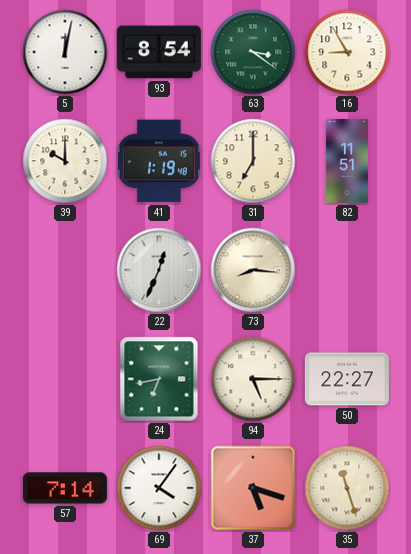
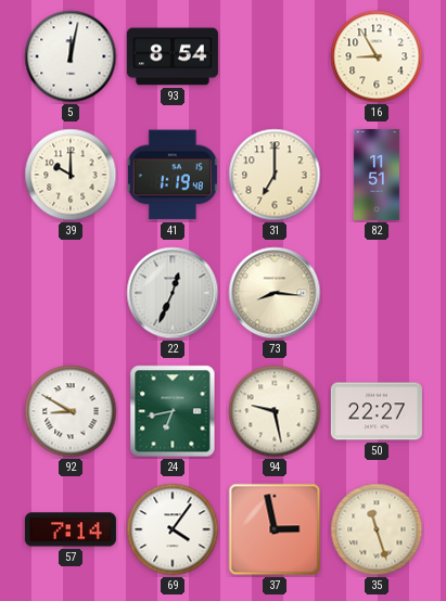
63: 3:21 -> none (253, 52)
92: none -> 8:50 (71, 411)
94: 5:15 -> 9:28 (275, 411)
37: 5:18 -> 2:58 (275, 529)
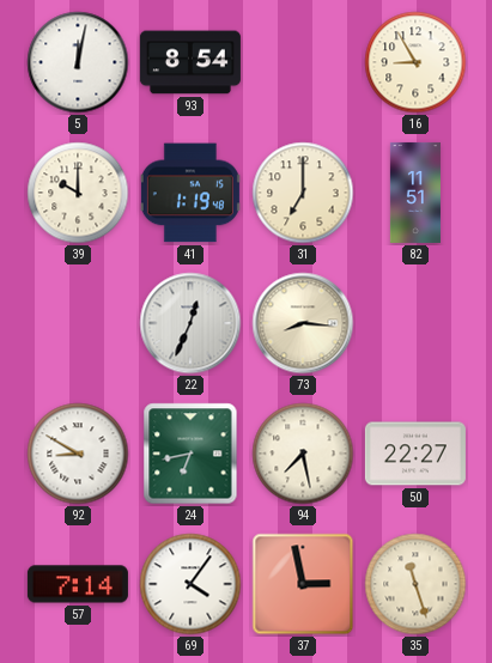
94: 9:28 -> 7:28 (303, 454)
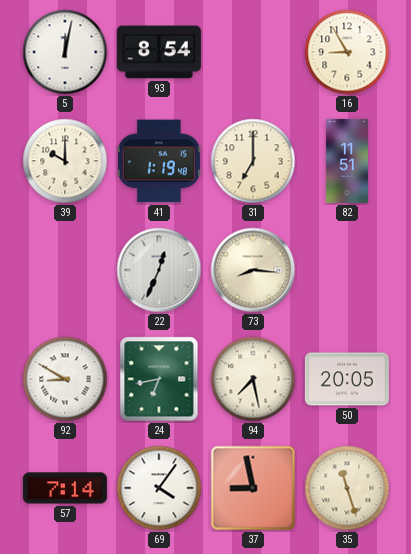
50: 22:27 -> 20:05 (347, 379)
37: 2:58 -> 8:58 (253, 488)
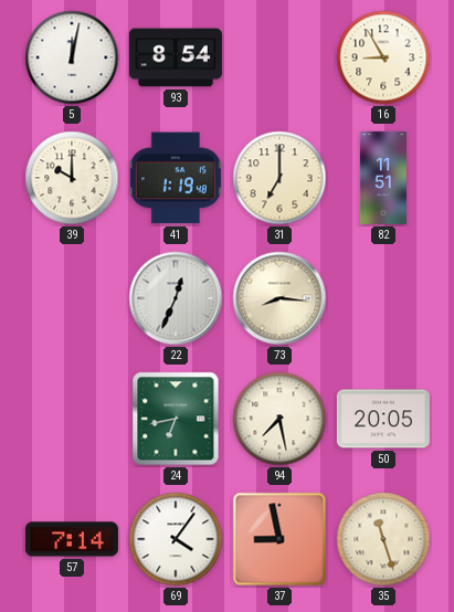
92: 8:50 -> none (65, 379)
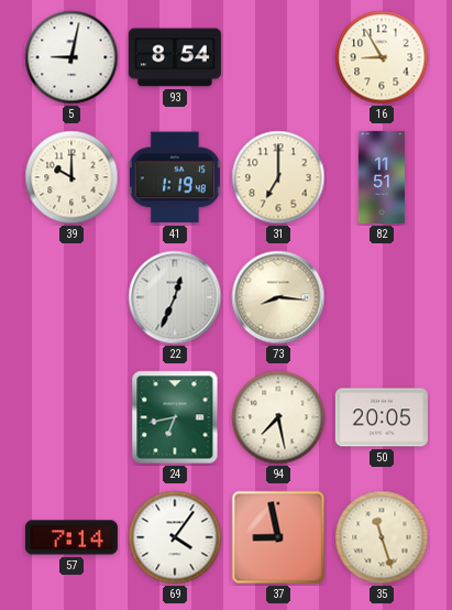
5: 12:02 -> 9:02 (71, 57)
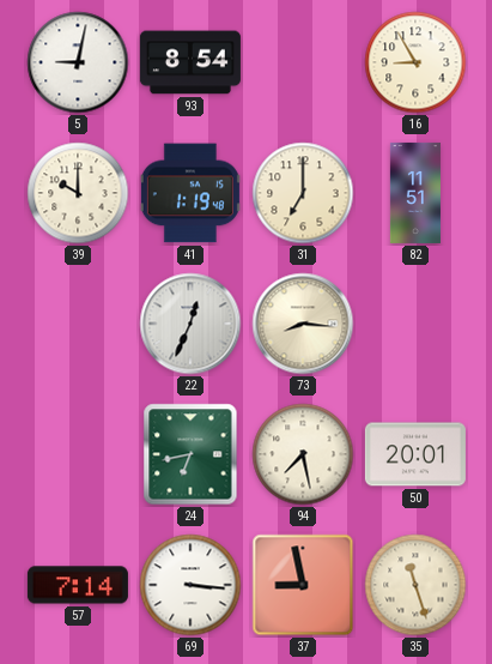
50: 20:05 -> 20:01 (415, 454)
69: 4:06 -> 3:16 (190, 585)
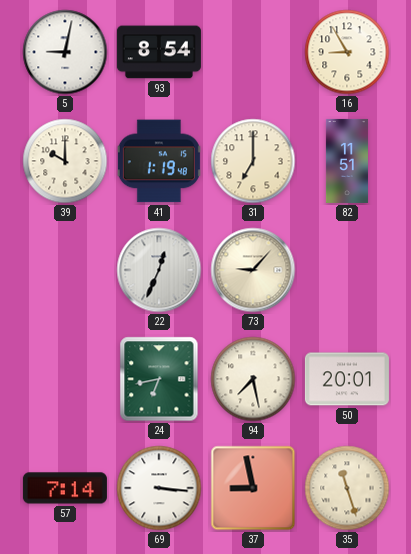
73: 8:16 -> 9:07 (253, 270)
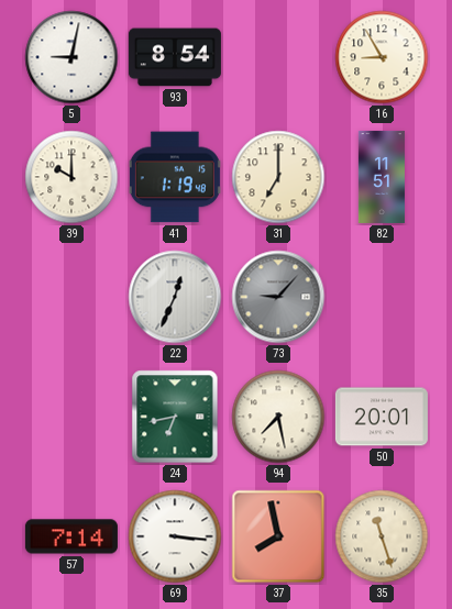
73 dial: cream -> grey (278, 297)
37: 8:58 -> 7:58 (278, 536)
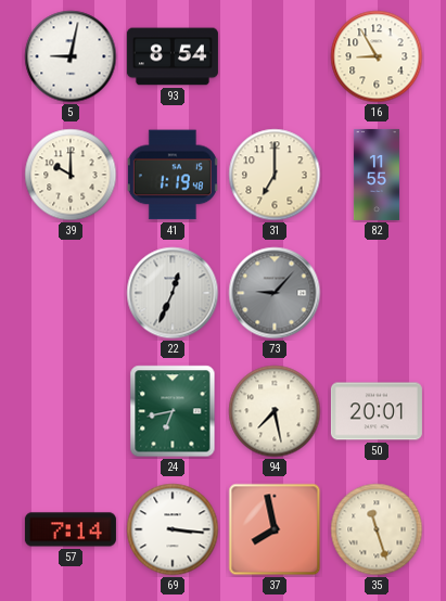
82: 11:51 -> 11:55 (377, 175)
